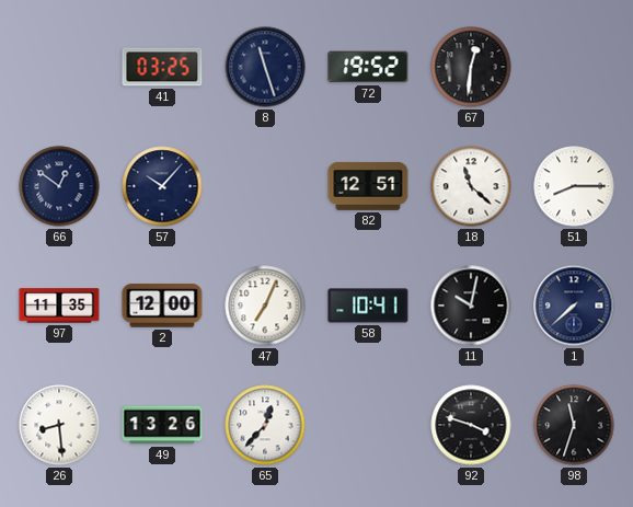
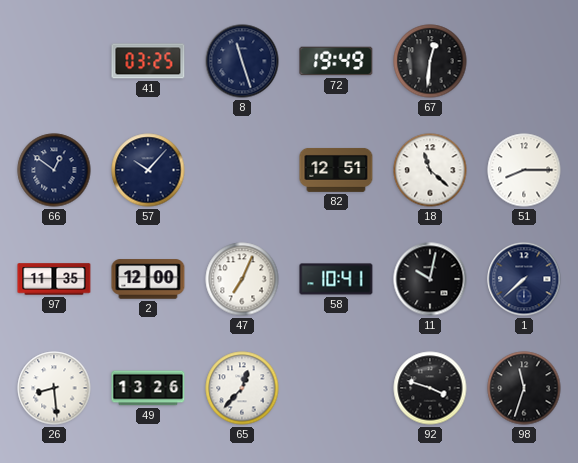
72: 19:52 -> 19:49 (336, 61)
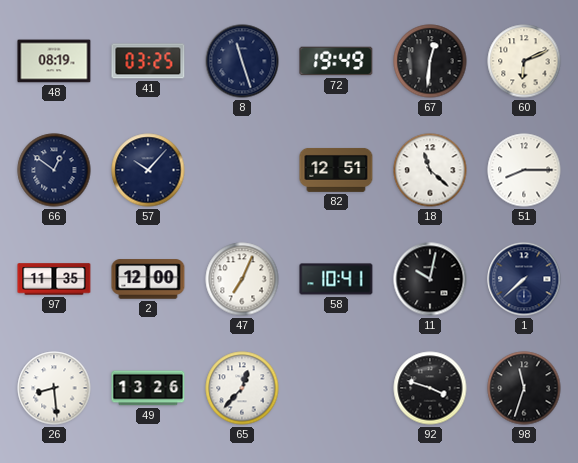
48: none -> 08:19 (54, 61)
60: none -> 6:11 (524, 61)
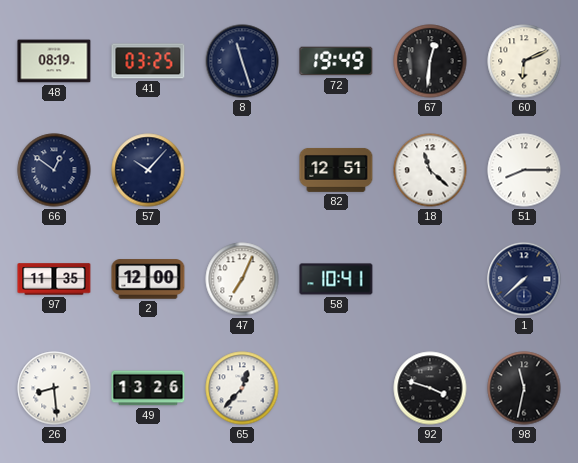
11: 10:02 -> none (430, 279)
98: 11:33 -> 11:32 (524, 388)
